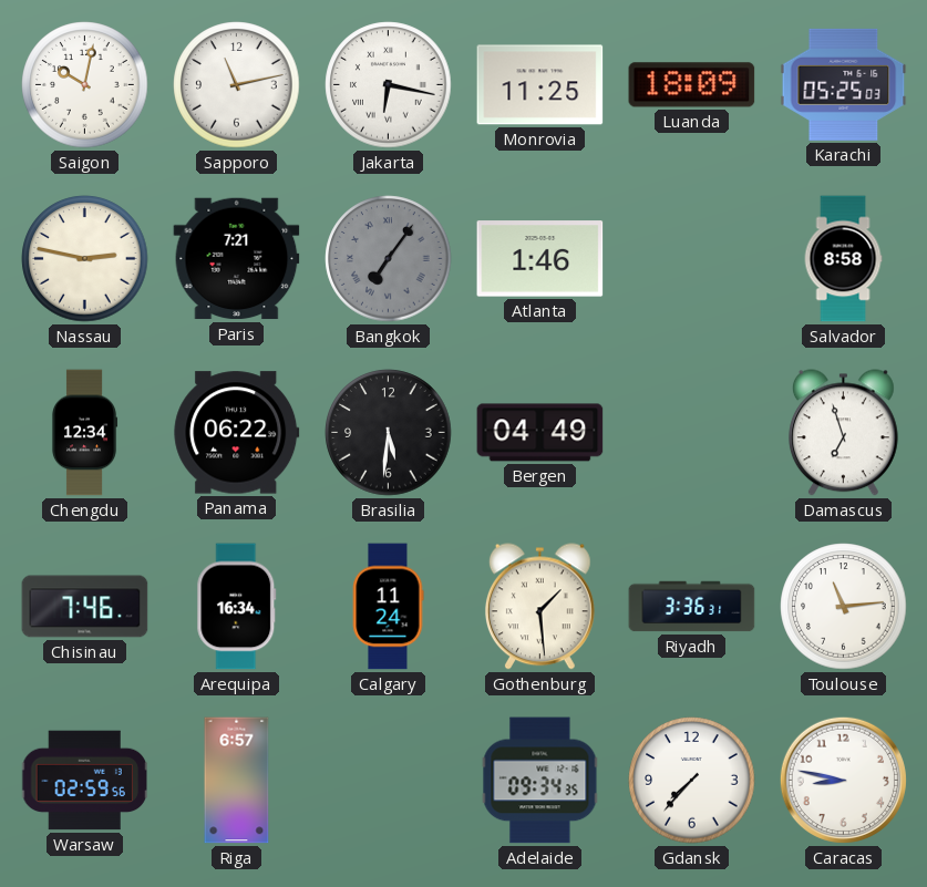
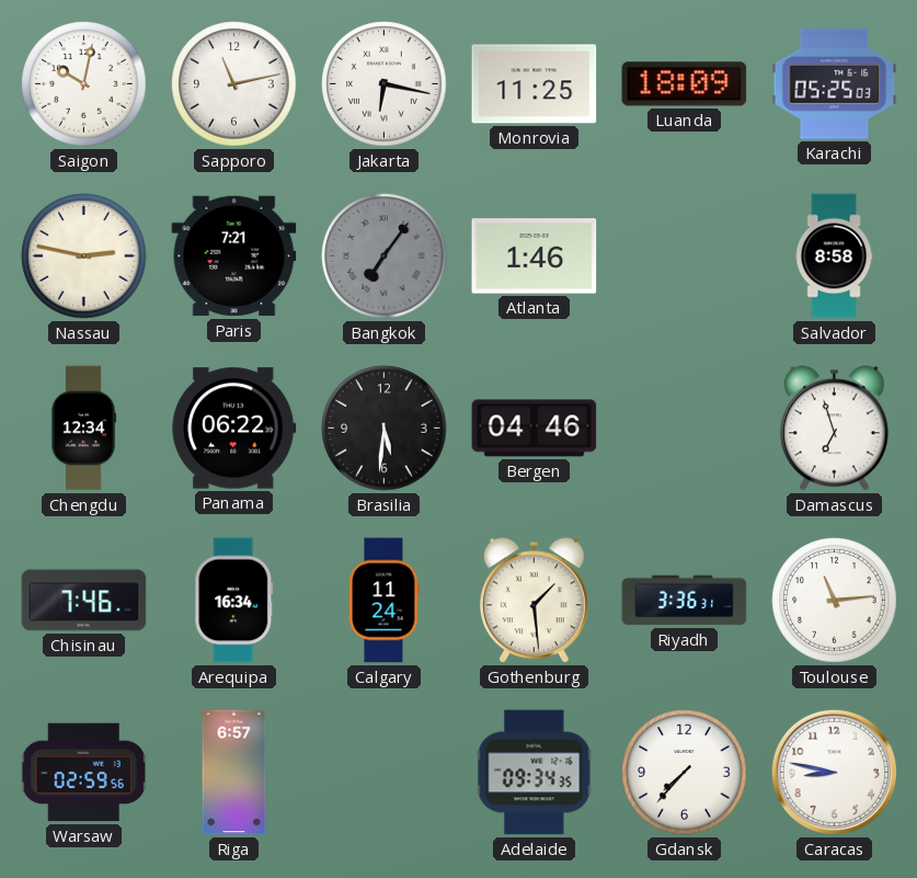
Bergen: 04:49 -> 04:46 (535, 429)
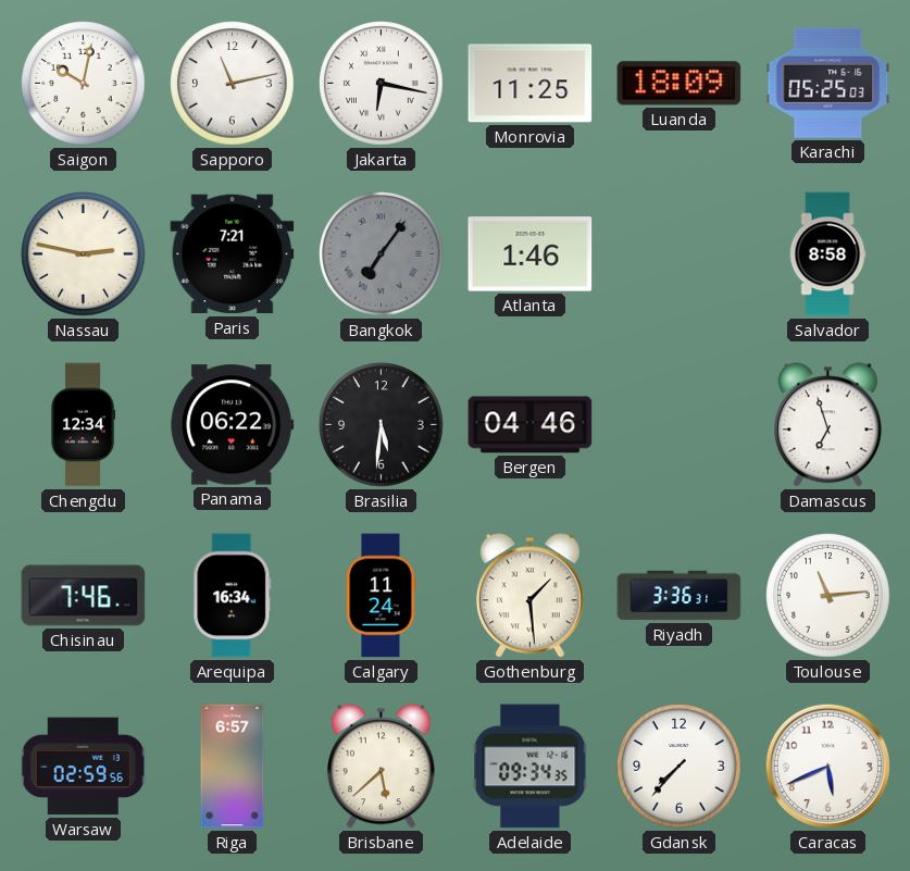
Brisbane: none -> 5:38 (381, 767)
Caracas: 8:47 -> 5:41 (827, 766)
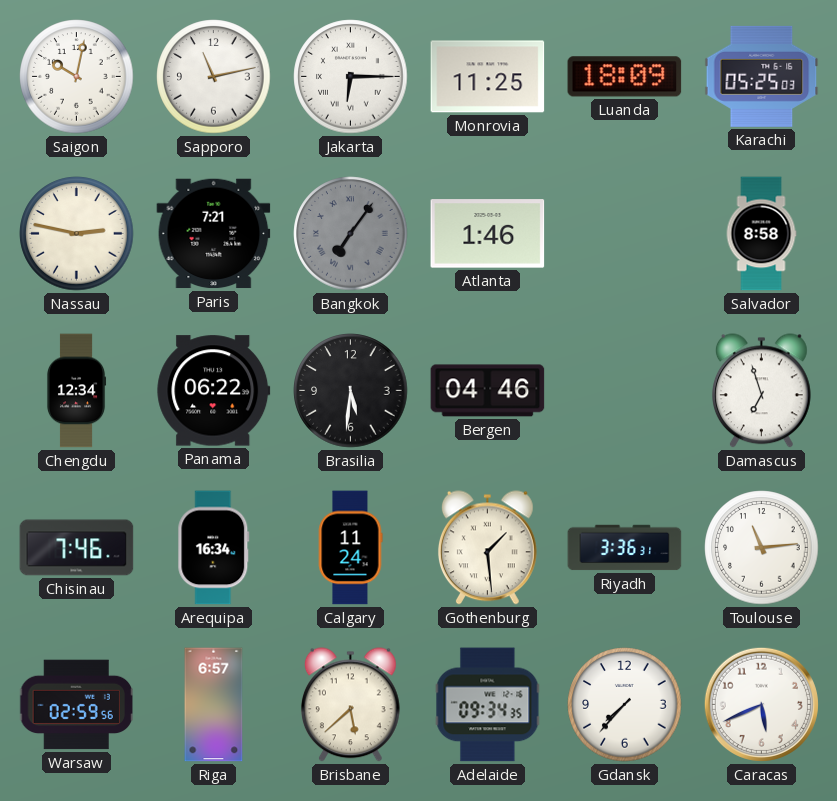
Jakarta: 6:17 -> 6:15 (351, 77)
